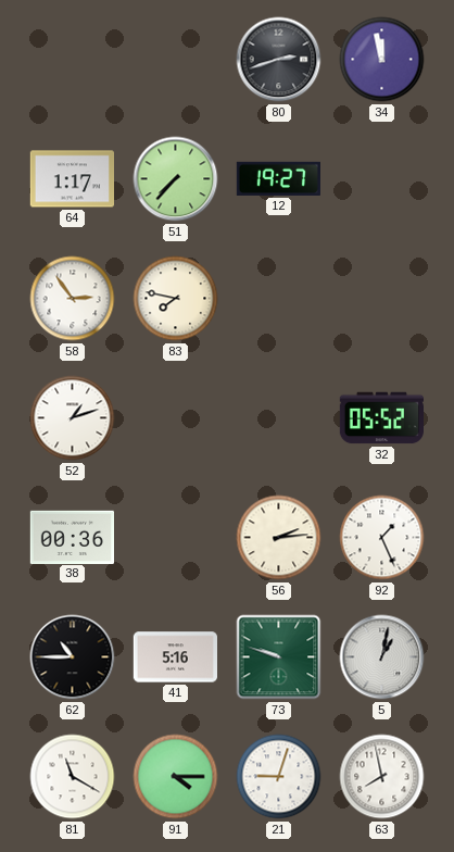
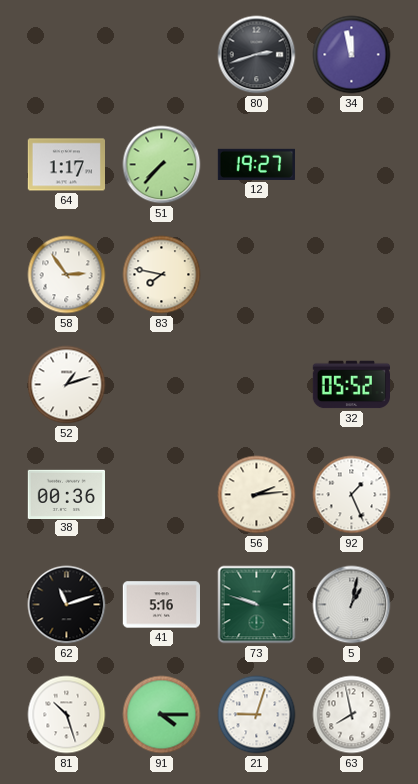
62: 10:45 -> 11:12 (67, 605)
81: 11:20 -> 10:27 (67, 715)
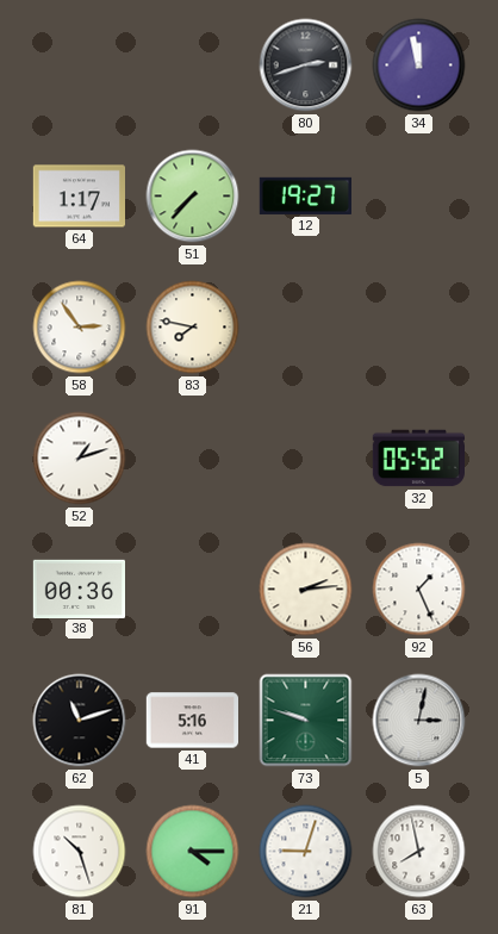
5: 1:02 -> 3:02 (419, 721)
